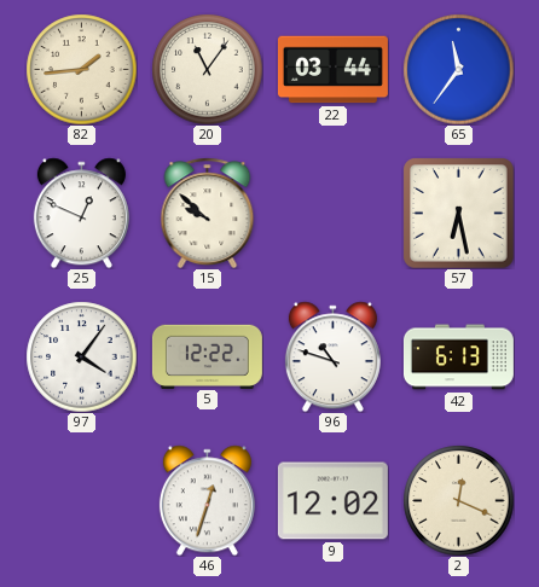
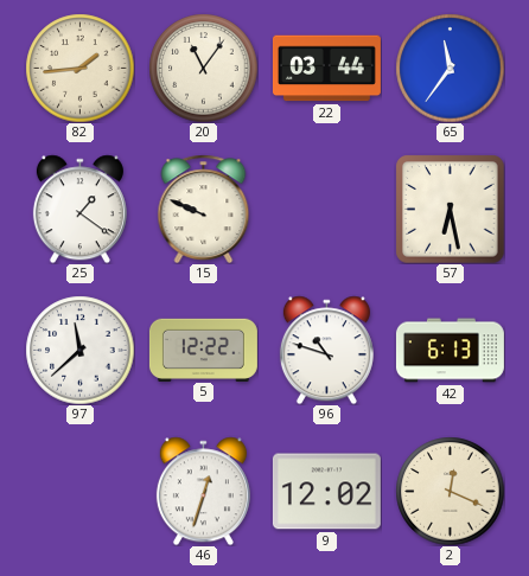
25: 12:49 -> 1:21 (79, 209)
15: 9:52 -> 9:49 (204, 209)
97: 4:06 -> 11:38 (79, 350)
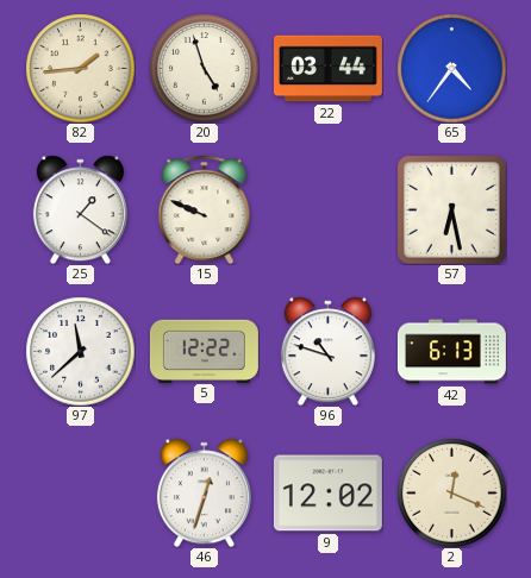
20: 11:06 -> 4:57 (204, 68)
65: 11:36 -> 4:36 (451, 68)
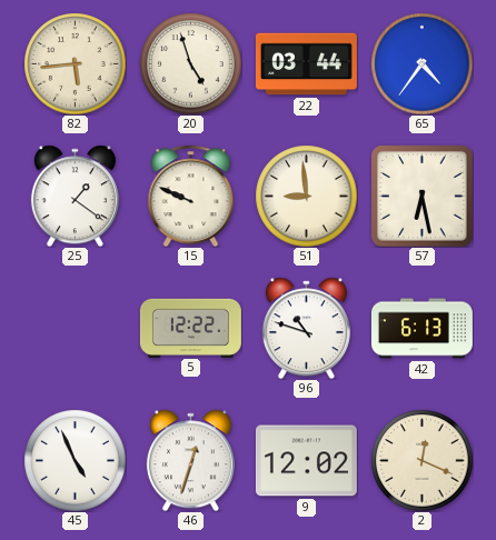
82: 1:44 -> 5:44 (75, 63)
51: none -> 8:59 (306, 196)
97: 11:38 -> none (80, 351)
45: none -> 4:56 (75, 460)
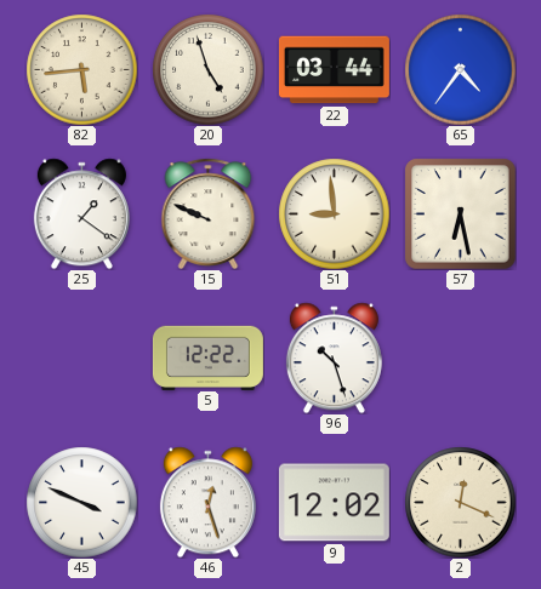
96: 10:48 -> 10:27 (334, 358)
42: 6:13 -> none (421, 329)
45: 4:56 -> 3:49 (81, 502)
46: 12:33 -> 12:27 (207, 502)
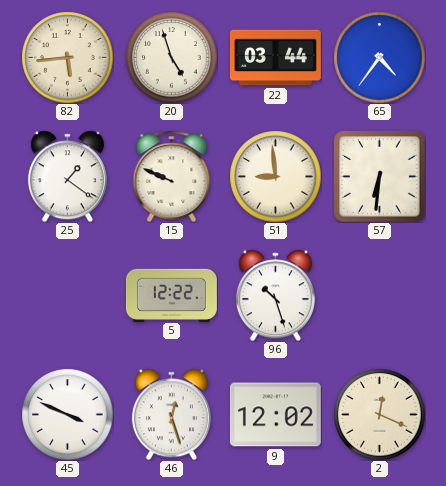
57: 6:28 -> 6:31 (379, 176)
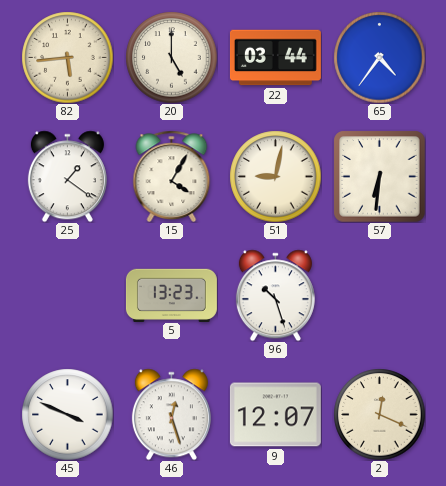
20: 4:57 -> 5:00 (171, 57)
15: 9:49 -> 4:05 (172, 176)
51: 8:59 -> 9:02 (275, 176)
5: 12:22 -> 13:23 (171, 295)
9: 12:02 -> 12:07 (275, 415)
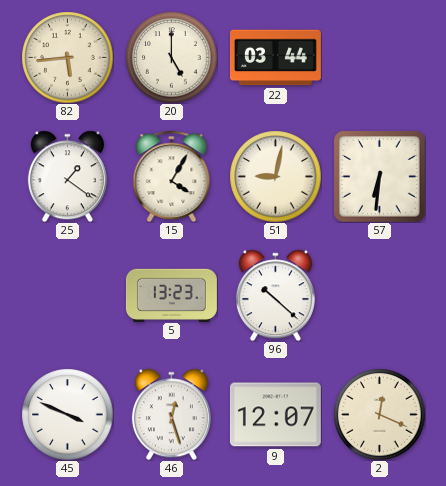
65: 4:36 -> none (379, 57)
96: 10:27 -> 10:22 (275, 295)
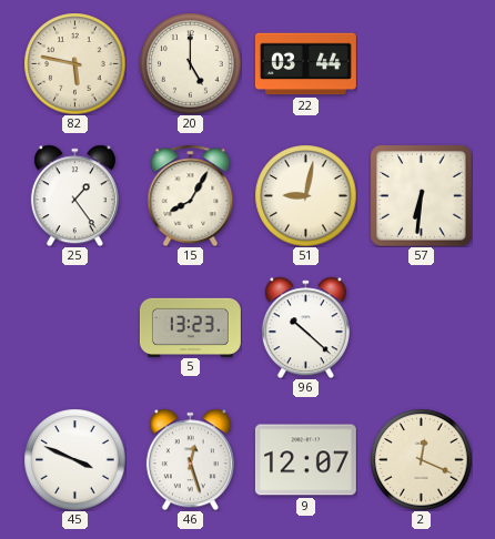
82: 5:44 -> 5:47 (74, 63)
25: 1:21 -> 1:24 (74, 195)
15: 4:05 -> 8:05 (191, 195)
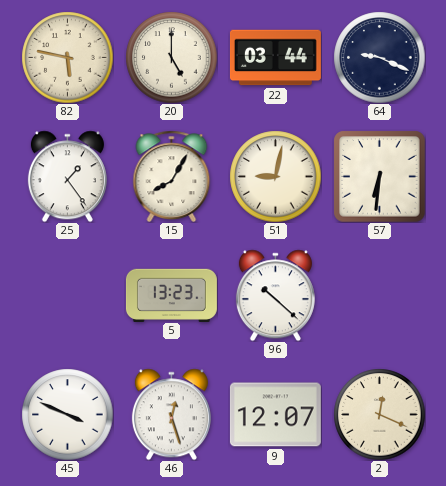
64: none -> 9:19 (379, 57)
